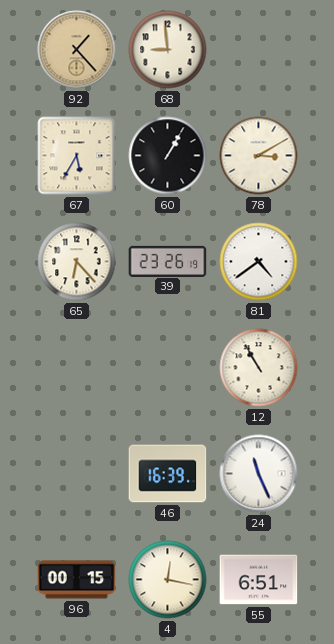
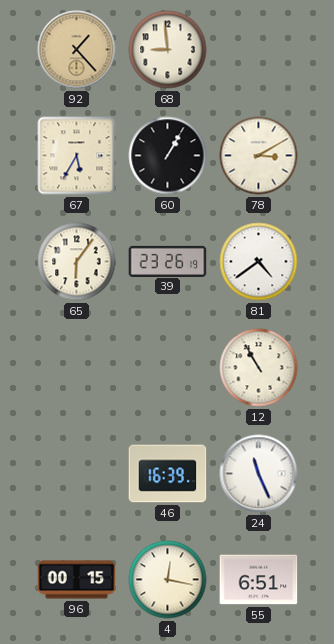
65: 6:23 -> 6:06 (77, 262)
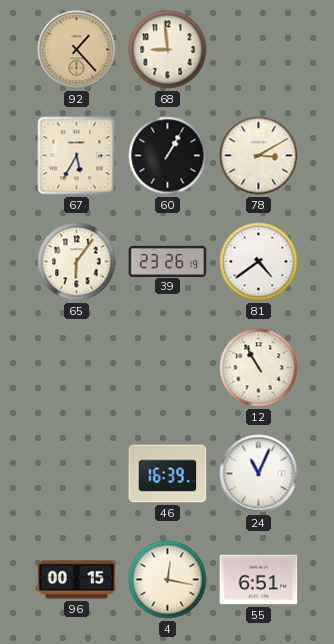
24: 11:26 -> 11:04 (259, 474)
